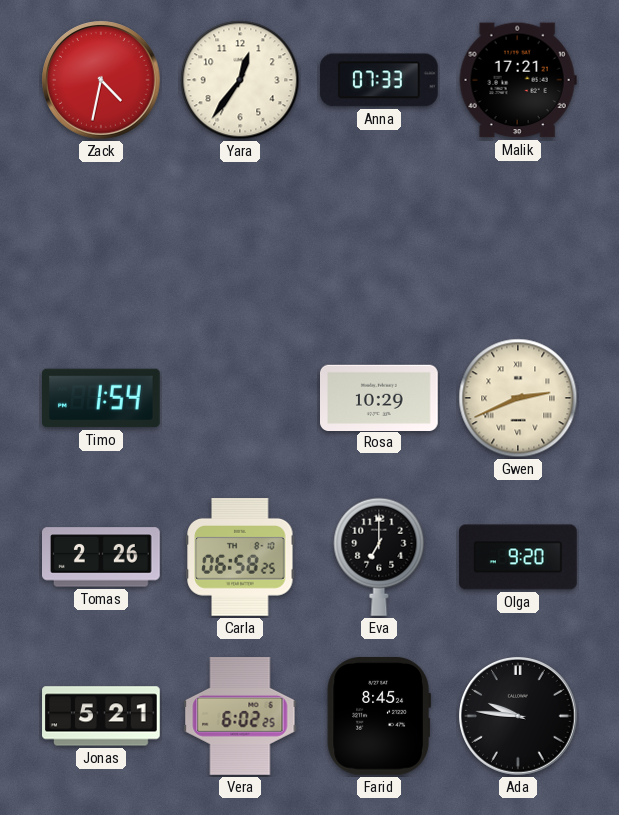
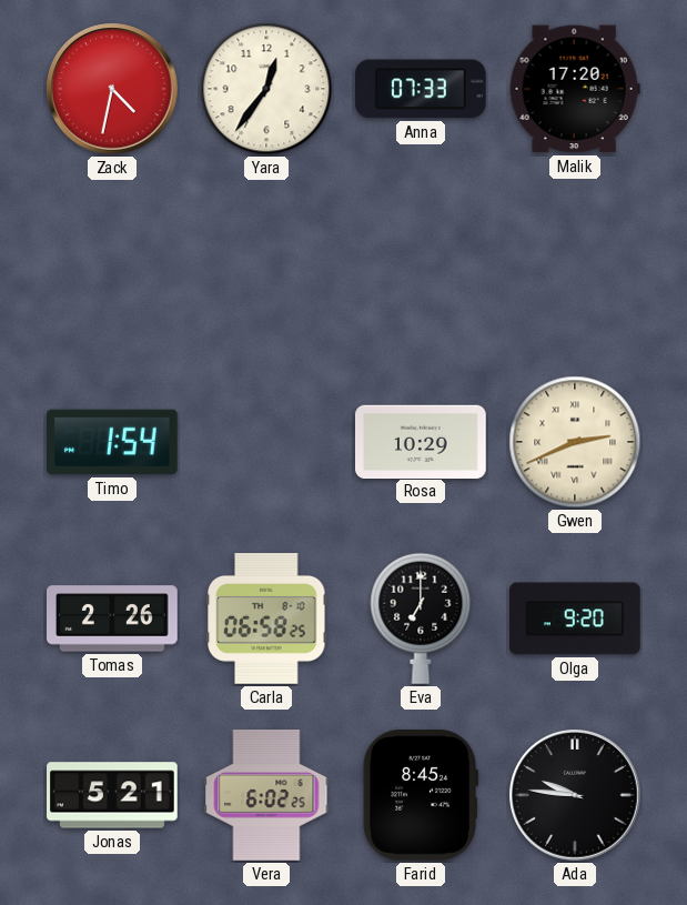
Malik: 17:21 -> 17:20 (575, 89)
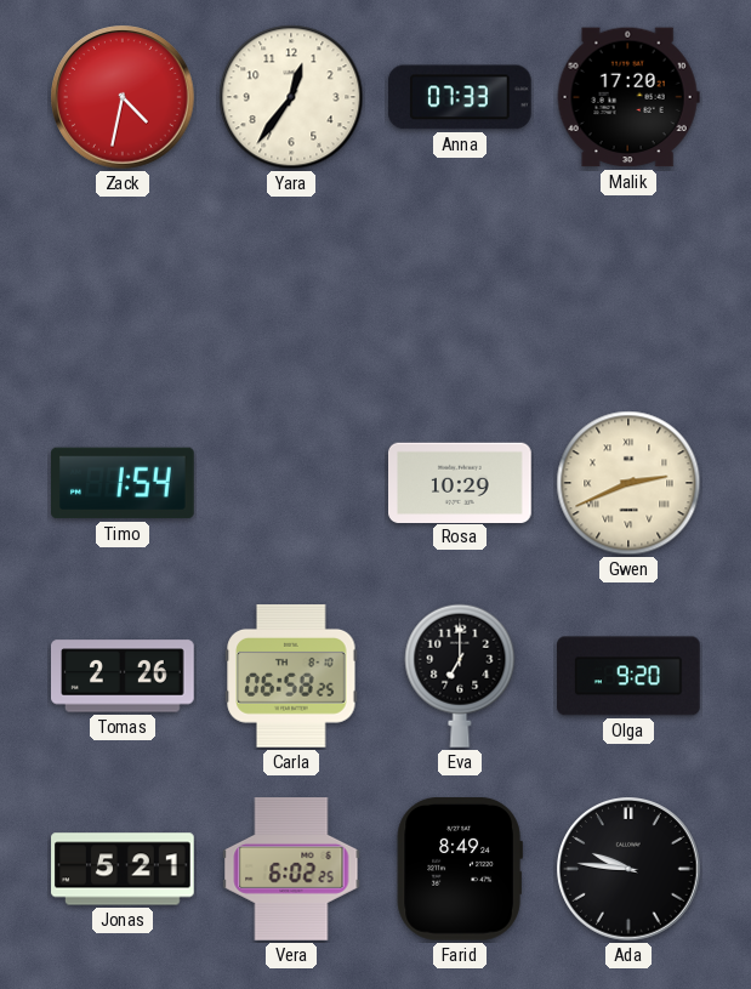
Farid: 8:45 -> 8:49 (460, 869)
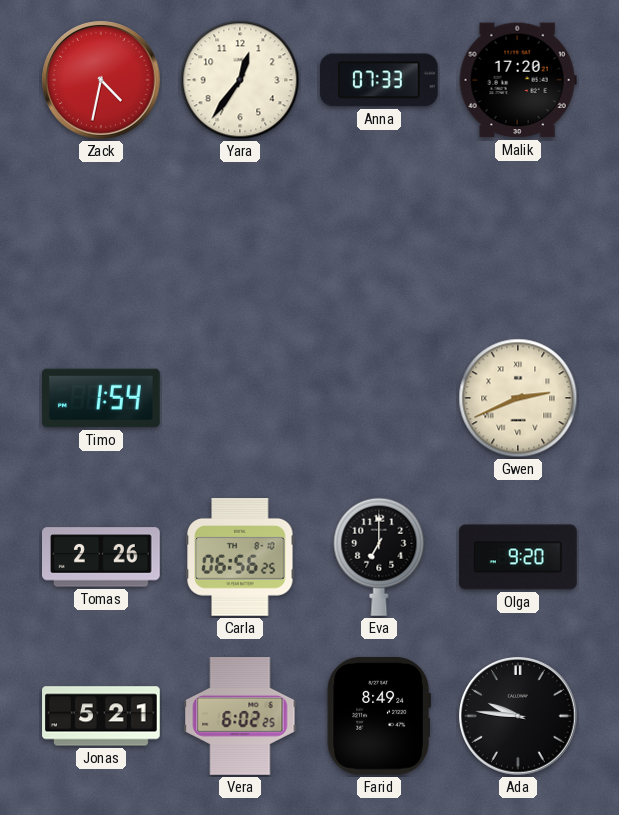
Rosa: 10:29 -> none (461, 482)
Carla: 06:58 -> 06:56 (240, 558)
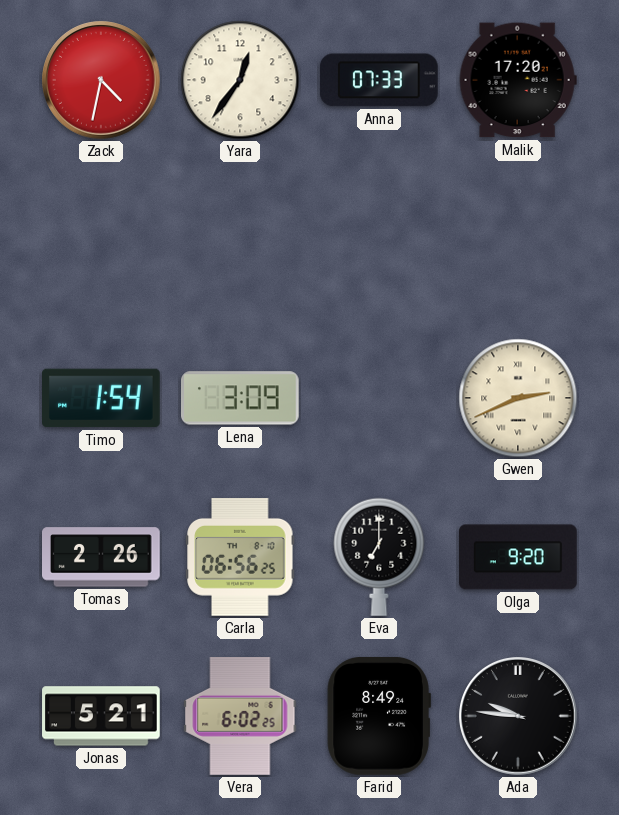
Lena: none -> 3:09 (241, 398)
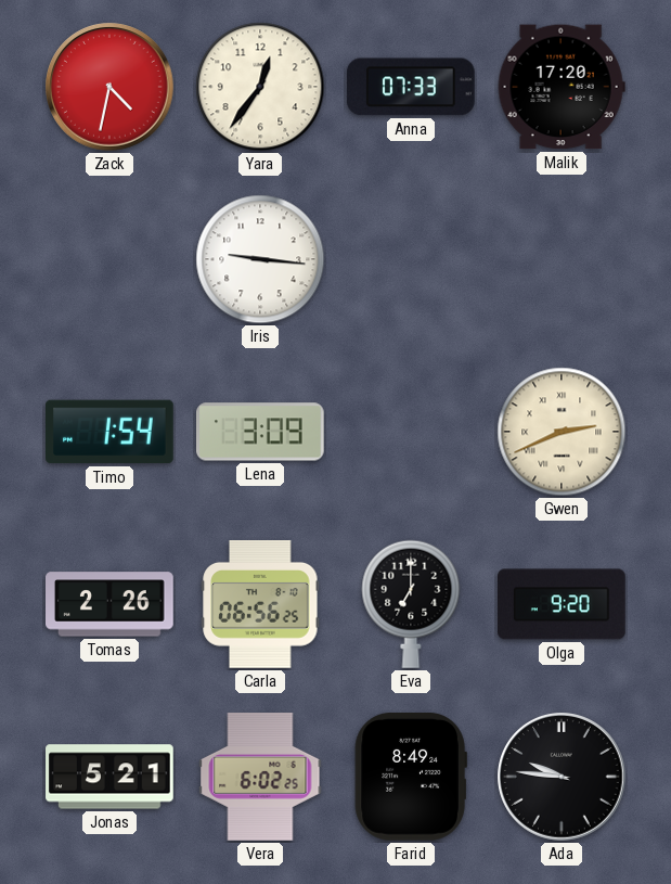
Iris: none -> 9:16 (260, 259)
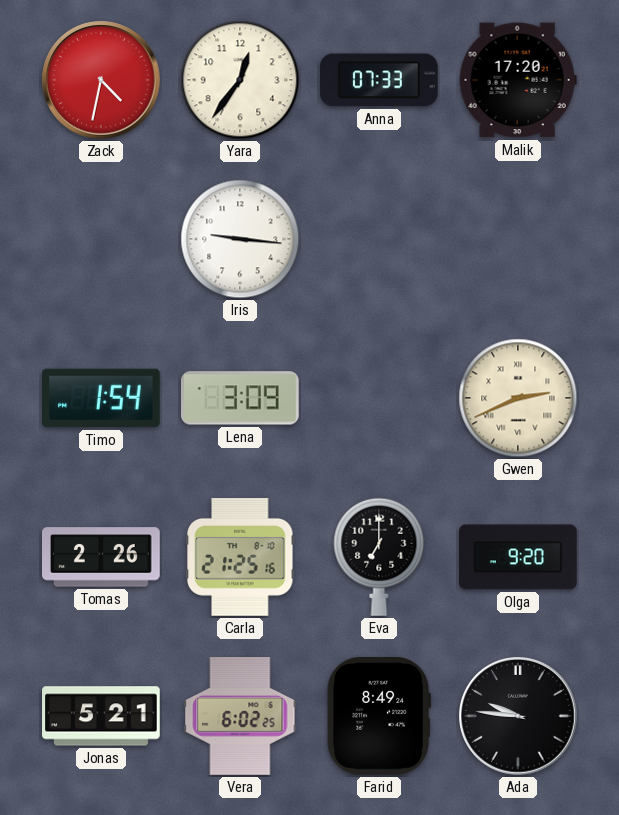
Carla: 06:56 -> 21:25 (240, 558)
